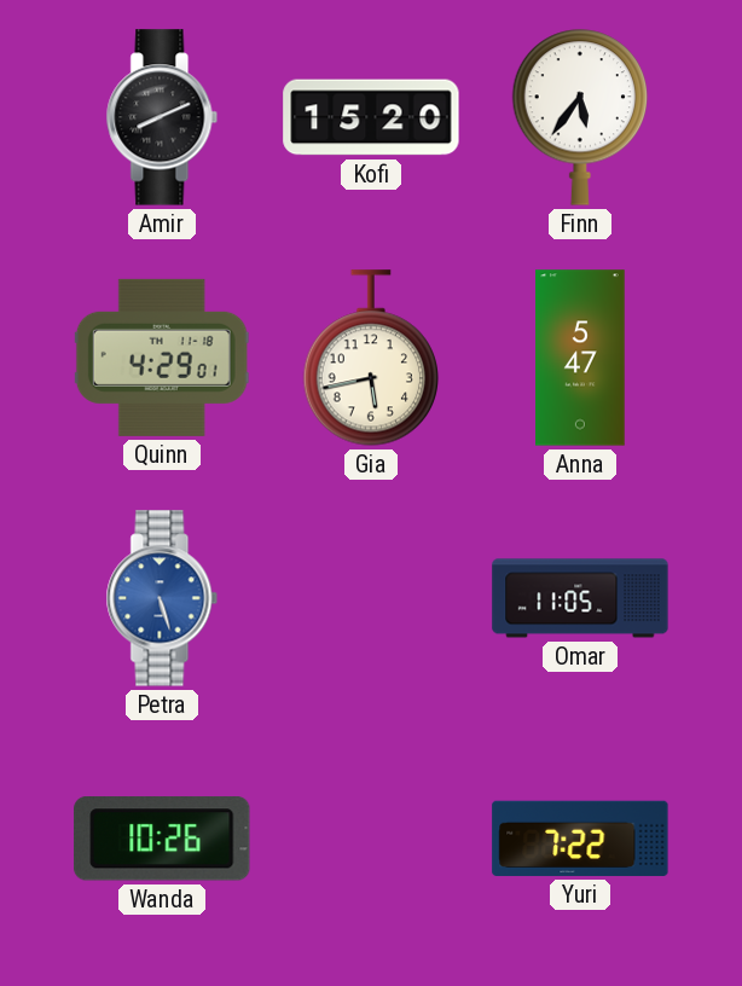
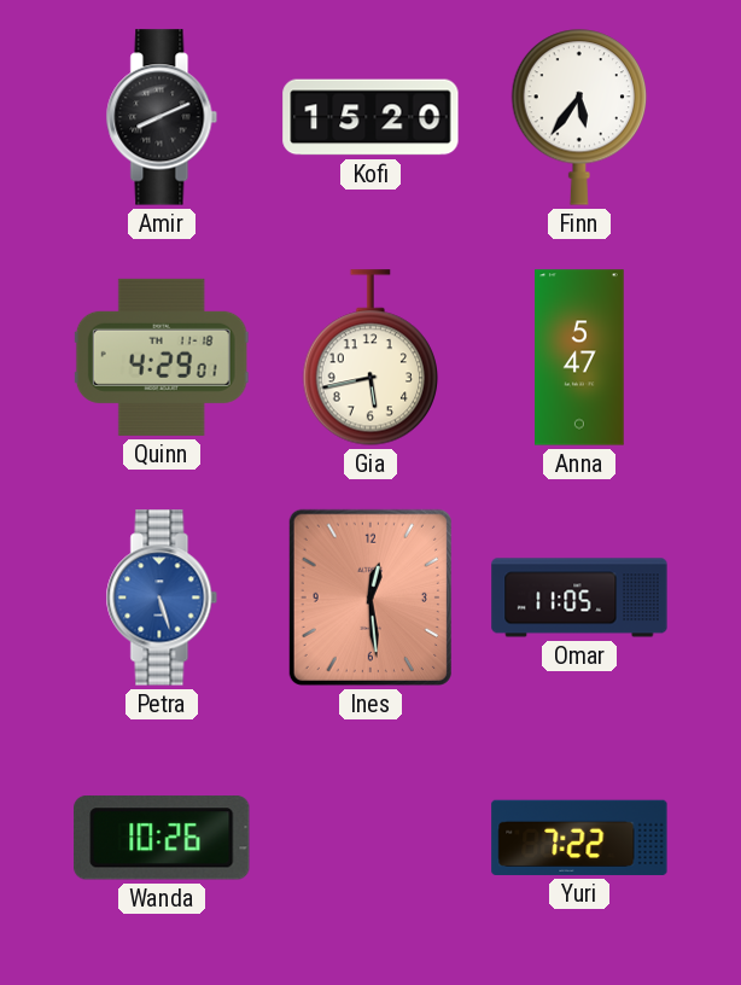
Ines: none -> 12:29 (370, 598)
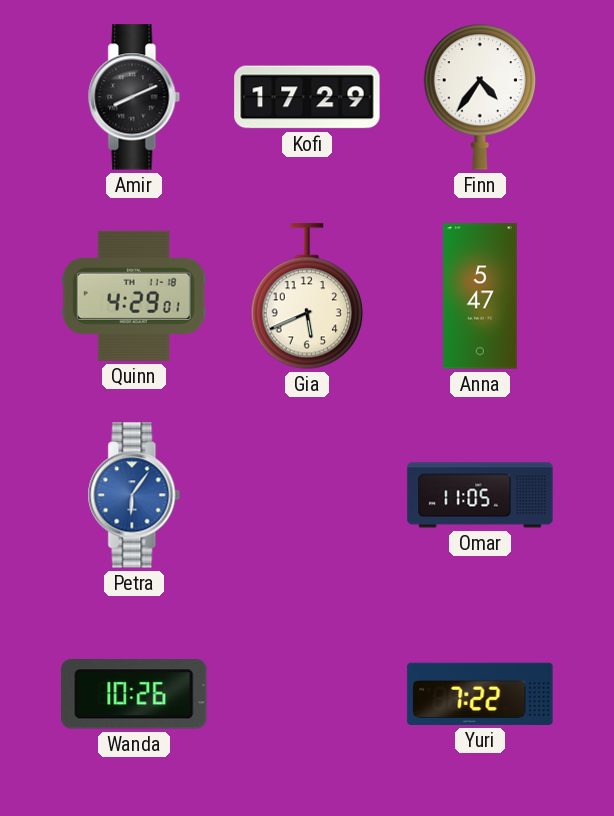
Kofi: 15:20 -> 17:29 (307, 97)
Finn: 5:36 -> 4:36 (480, 97)
Gia: 5:43 -> 5:41 (307, 296)
Petra: 5:27 -> 6:06 (134, 495)
Ines: 12:29 -> none (370, 598)
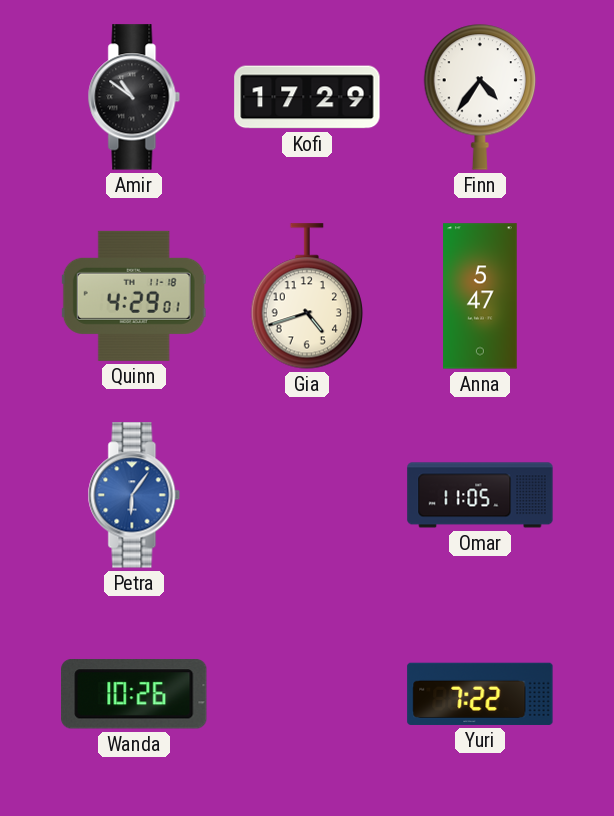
Amir: 8:11 -> 10:51 (134, 97)
Gia: 5:41 -> 4:42 (307, 296)
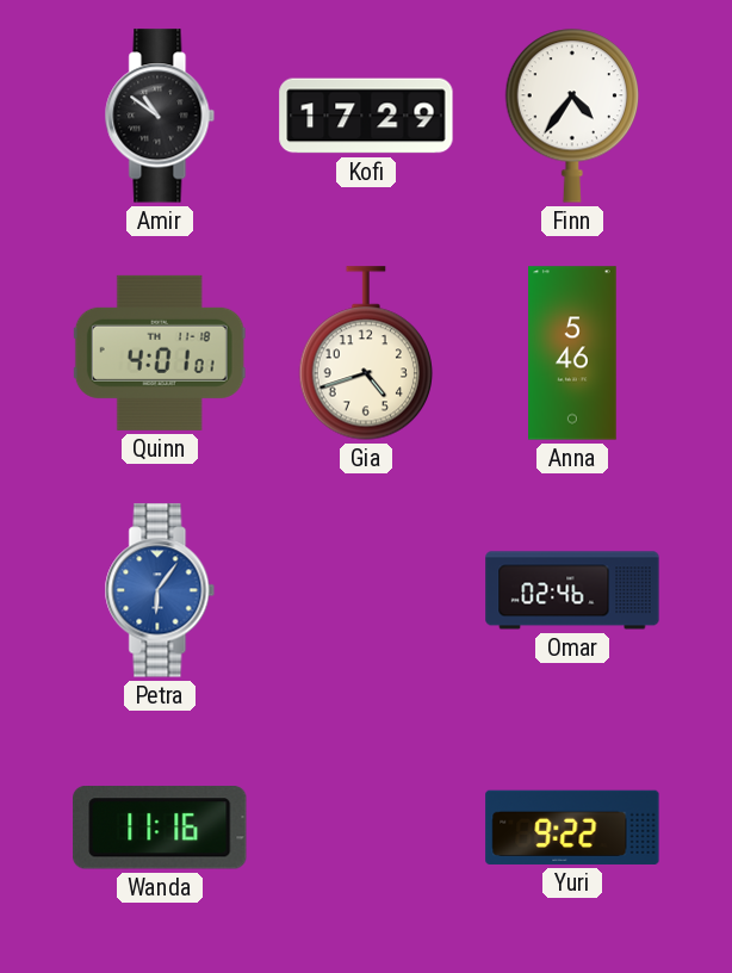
Quinn: 4:29 -> 4:01 (160, 353)
Anna: 5:47 -> 5:46 (572, 353)
Omar: 11:05 -> 02:46 (572, 590)
Wanda: 10:26 -> 11:16 (160, 828)
Yuri: 7:22 -> 9:22 (572, 828)
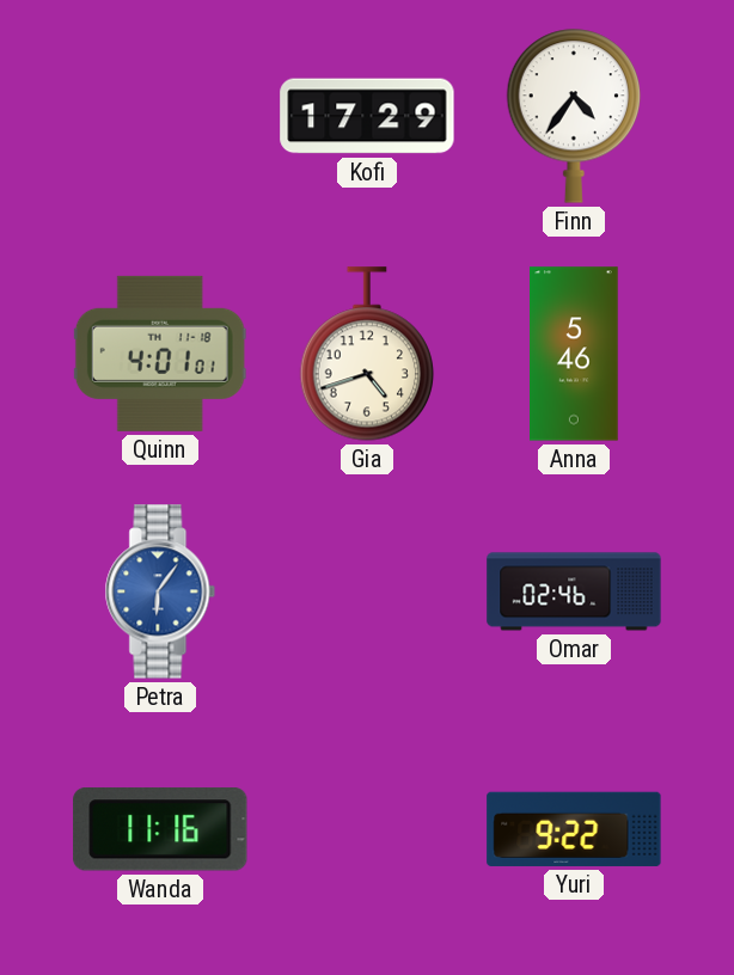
Amir: 10:51 -> none (160, 116)
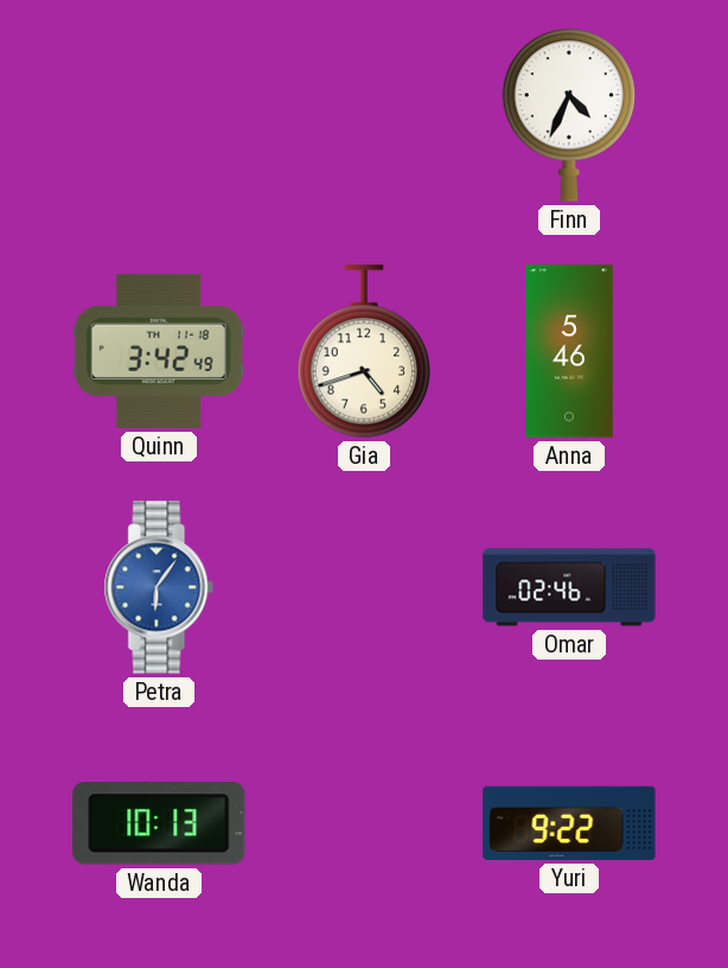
Kofi: 17:29 -> none (367, 116)
Finn: 4:36 -> 4:34 (569, 115)
Quinn: 4:01 -> 3:42 (159, 351)
Wanda: 11:16 -> 10:13 (159, 823)
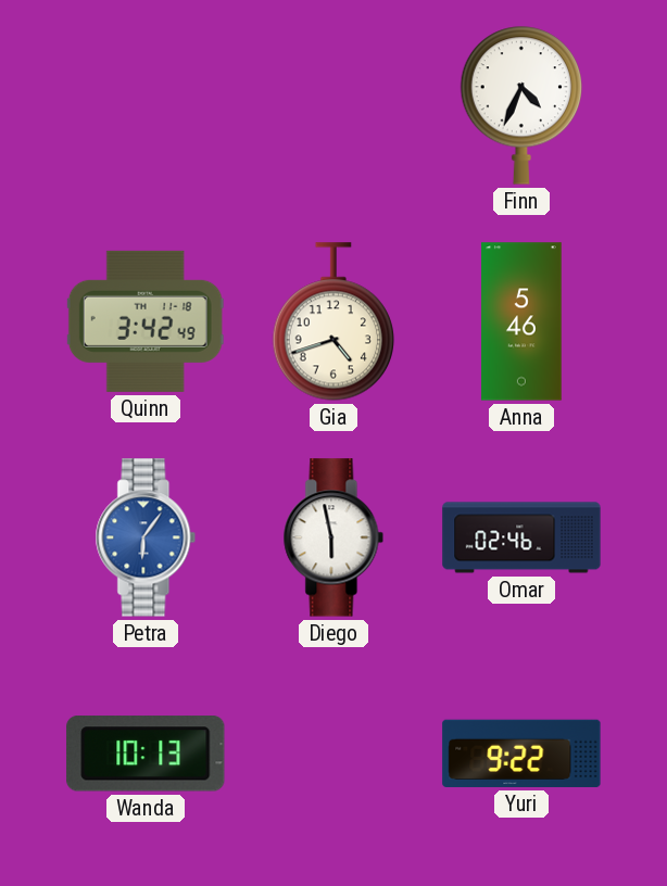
Diego: none -> 5:58 (333, 537)
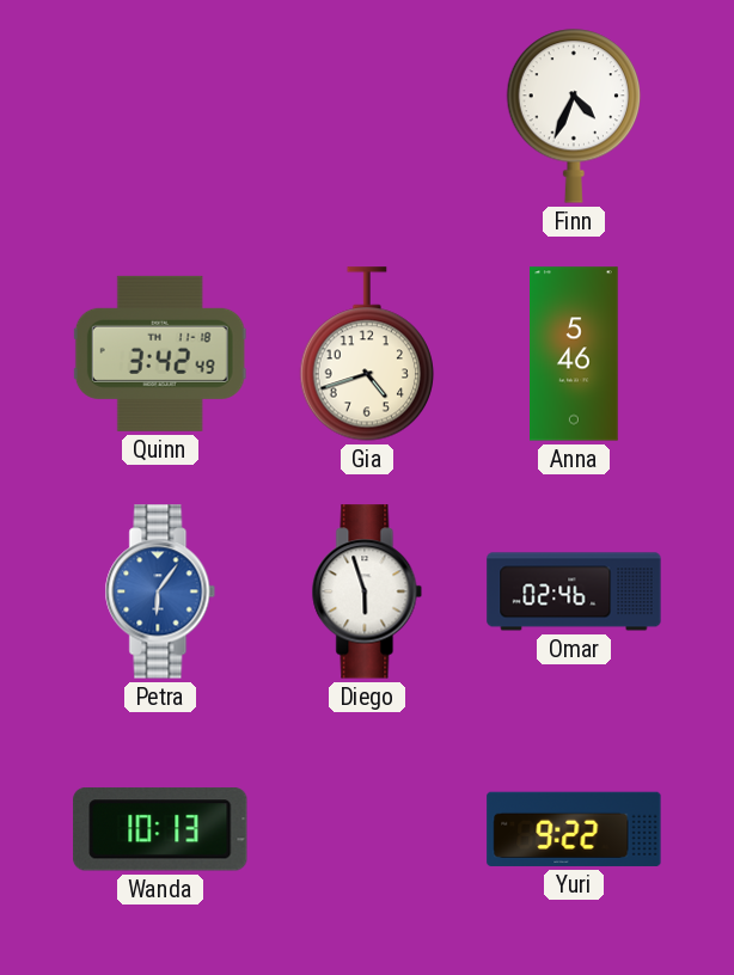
Diego: 5:58 -> 5:57 (367, 591)
